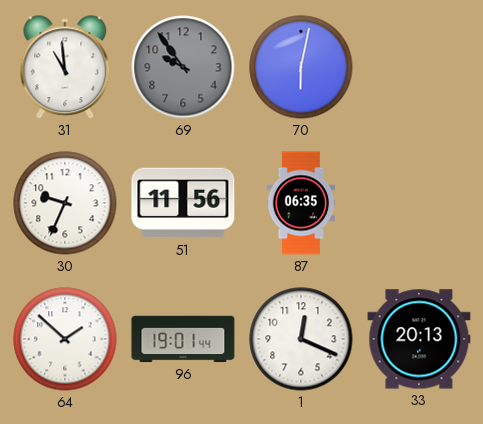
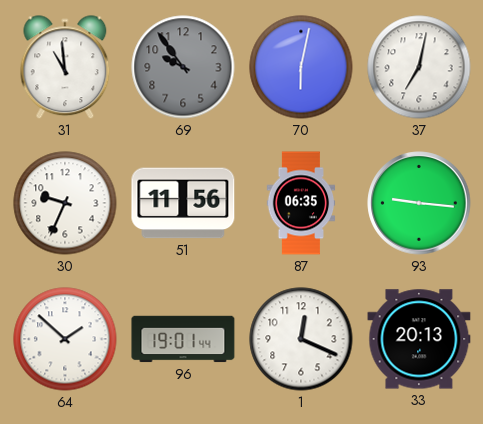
37: none -> 7:02 (419, 67)
93: none -> 9:16 (419, 203)
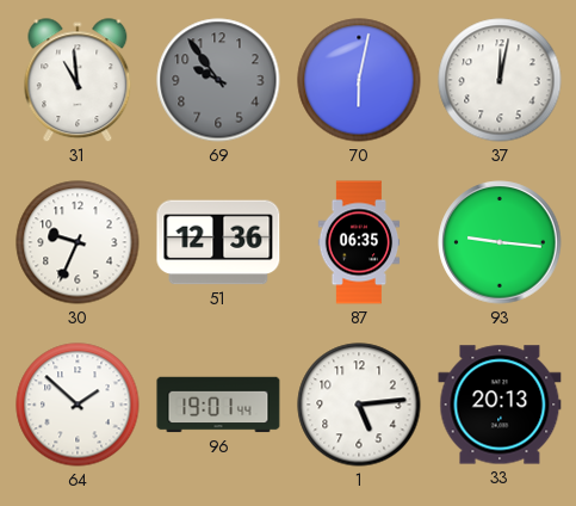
37: 7:02 -> 12:02 (500, 80)
51: 11:56 -> 12:36 (218, 242)
1: 12:19 -> 5:14 (359, 405)
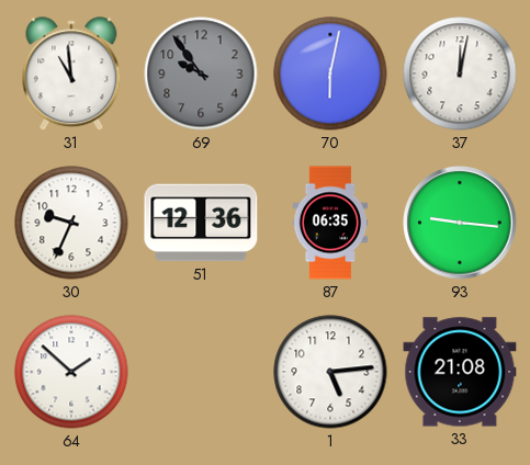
96: 19:01 -> none (218, 405)
33: 20:13 -> 21:08 (460, 372)
